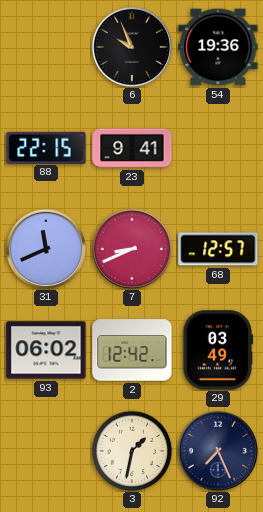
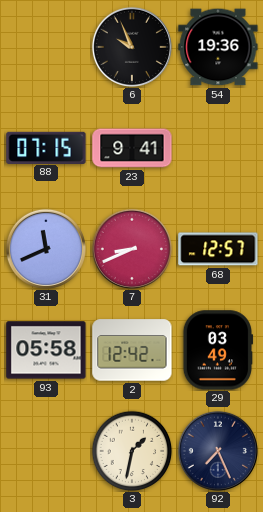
88: 22:15 -> 07:15 (46, 147)
93: 06:02 -> 05:58 (46, 350)
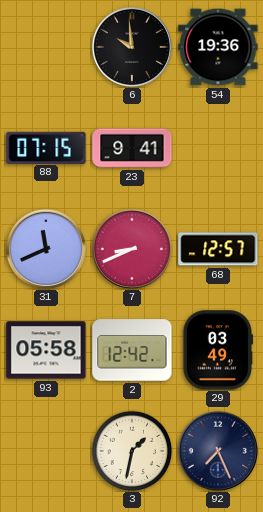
6: 9:56 -> 9:59 (132, 47)
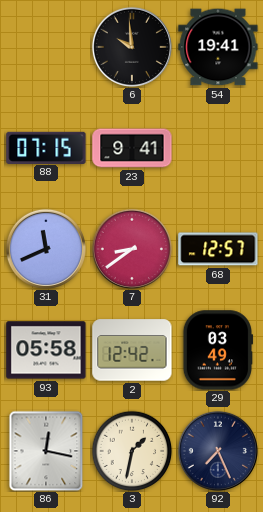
54: 19:36 -> 19:41 (218, 47)
7: 8:41 -> 8:39 (132, 249)
86: none -> 12:17 (46, 451)
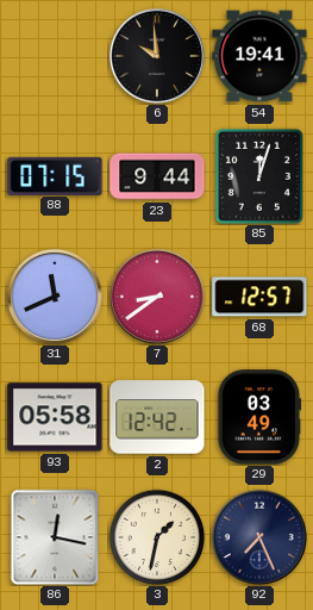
23: 9:41 -> 9:44 (157, 176)
85: none -> 12:03 (259, 176)
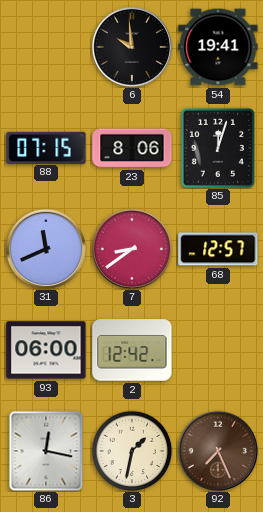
23: 9:44 -> 8:06 (132, 148)
93: 05:58 -> 06:00 (46, 350)
29: 03:49 -> none (259, 417)
92 dial: navy -> brown (218, 451)
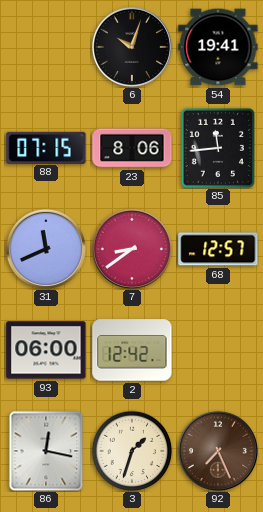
6: 9:59 -> 10:03 (132, 47)
85: 12:03 -> 11:44 (218, 148)
3: 1:32 -> 1:33 (132, 451)
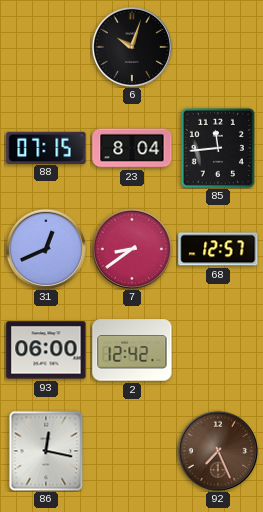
54: 19:41 -> none (218, 47)
23: 8:06 -> 8:04 (132, 148)
31: 11:41 -> 12:41 (46, 249)
3: 1:33 -> none (132, 451)
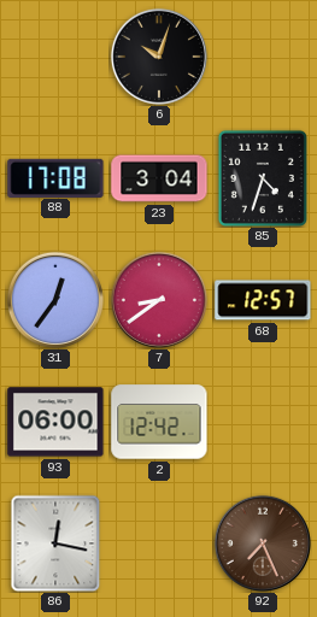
88: 07:15 -> 17:08 (55, 177)
23: 8:04 -> 3:04 (159, 178)
85: 11:44 -> 4:33 (263, 178)
31: 12:41 -> 12:36 (55, 300)
